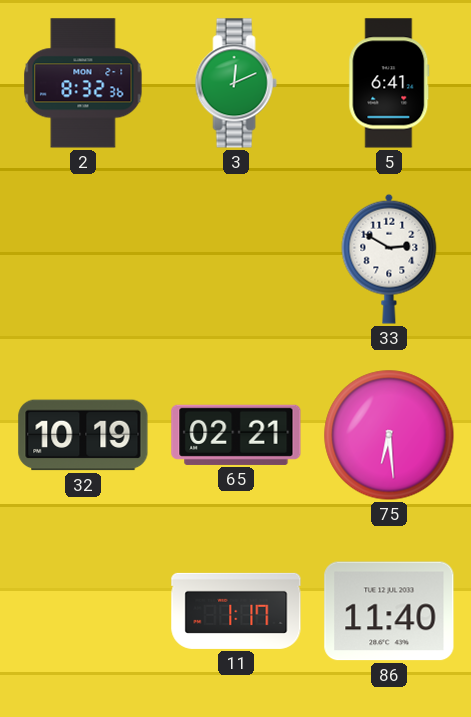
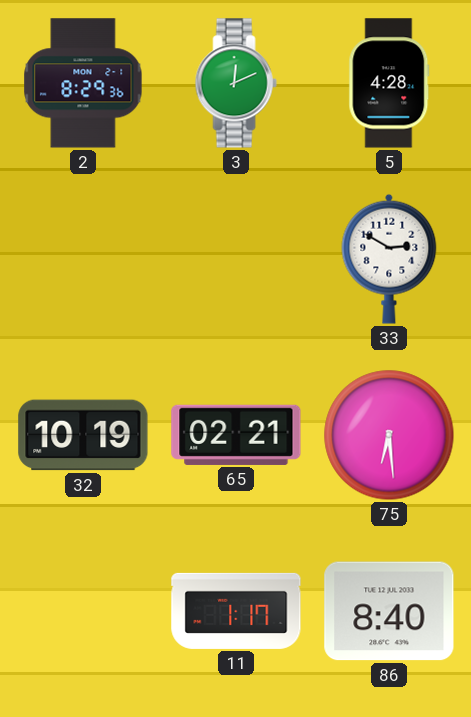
2: 8:32 -> 8:29 (83, 83)
5: 6:41 -> 4:28 (389, 83)
86: 11:40 -> 8:40 (389, 611)
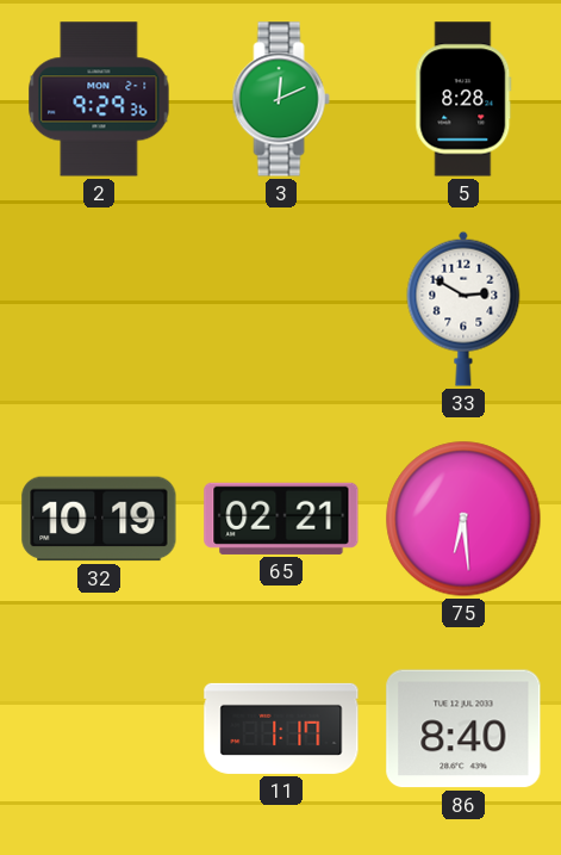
2: 8:29 -> 9:29 (99, 99)
5: 4:28 -> 8:28 (463, 99)
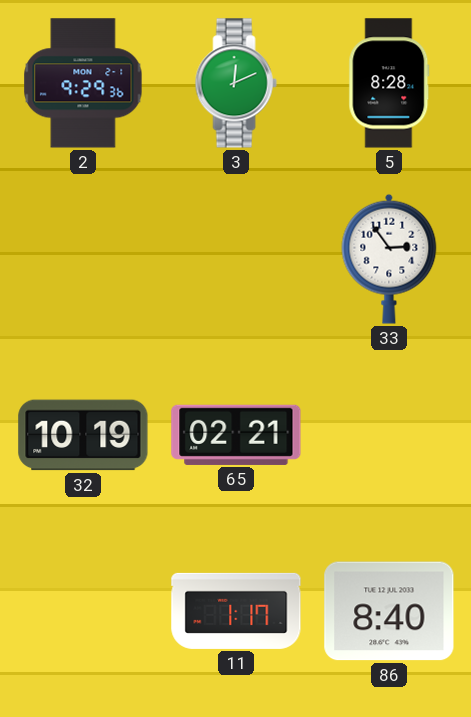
33: 2:50 -> 2:54 (389, 259)
75: 6:29 -> none (463, 519)
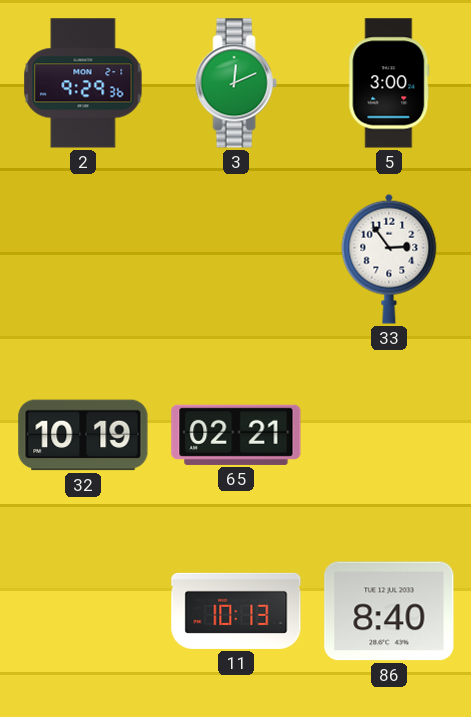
5: 8:28 -> 3:00 (389, 83)
11: 1:17 -> 10:13 (236, 611)
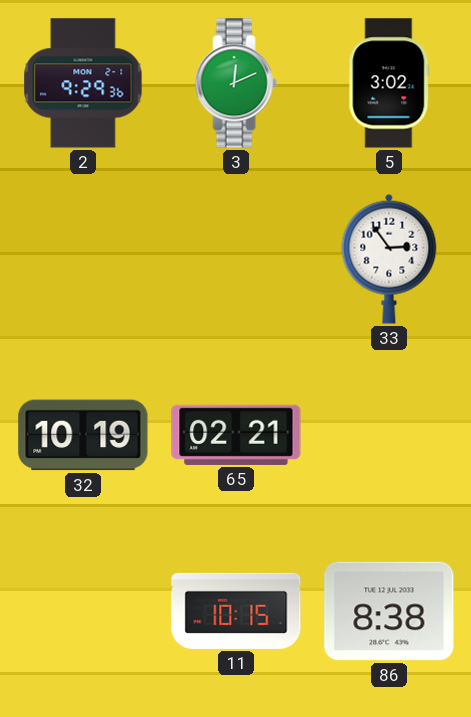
5: 3:00 -> 3:02 (389, 83)
11: 10:13 -> 10:15 (236, 611)
86: 8:40 -> 8:38 (389, 611)
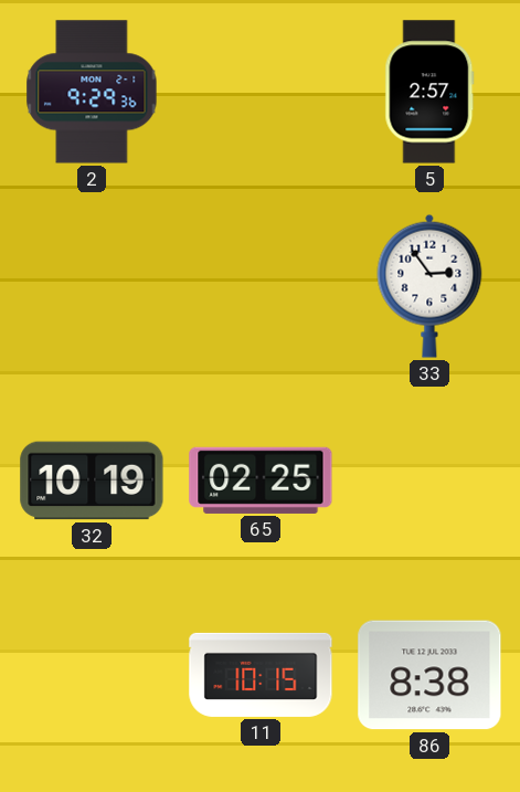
3: 12:11 -> none (236, 83)
5: 3:02 -> 2:57 (429, 92)
65: 02:21 -> 02:25 (261, 481)
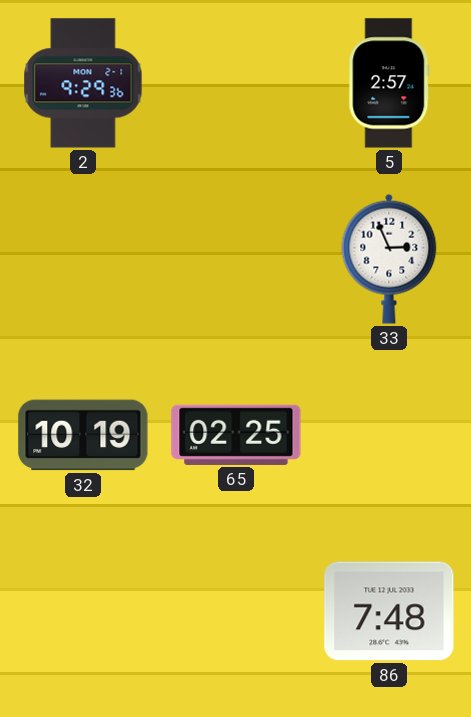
33: 2:54 -> 2:56 (389, 259)
11: 10:15 -> none (261, 675)
86: 8:38 -> 7:48 (389, 611)
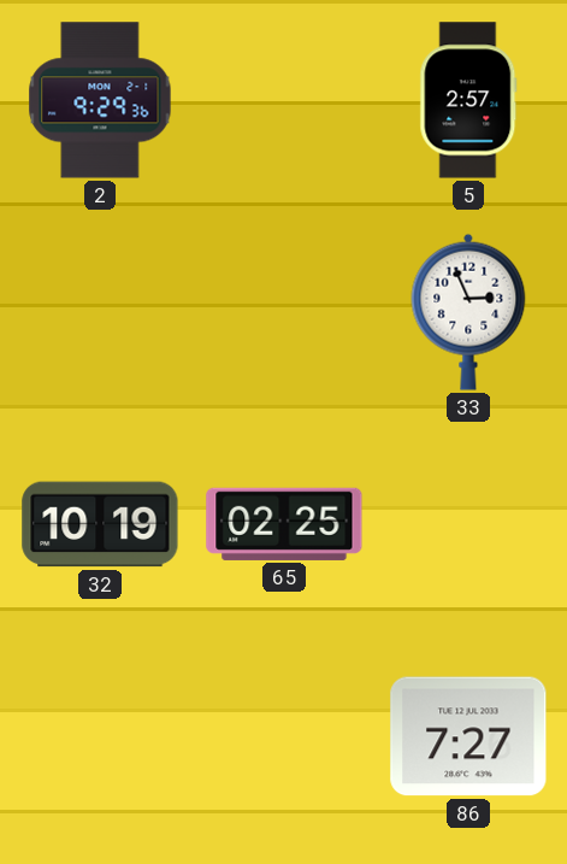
86: 7:48 -> 7:27 (468, 736)
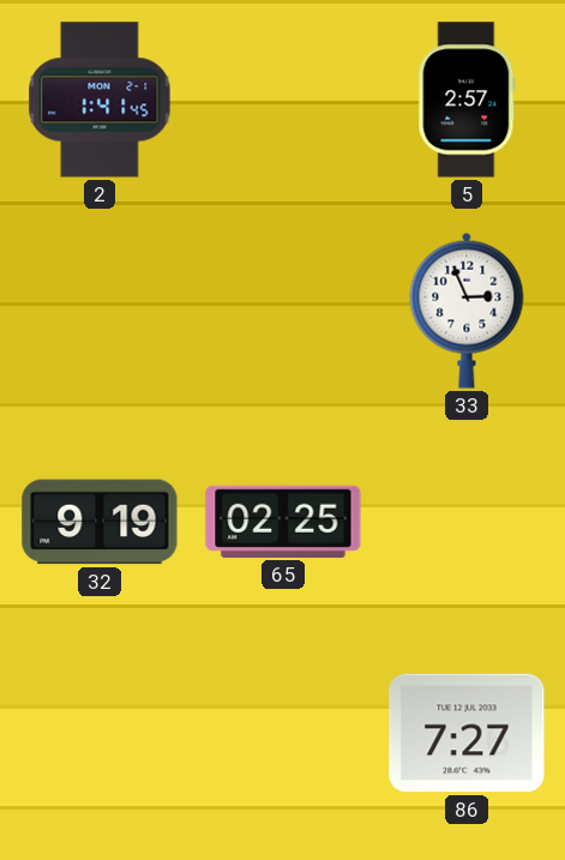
2: 9:29 -> 1:41 (100, 100)
32: 10:19 -> 9:19 (100, 522)
